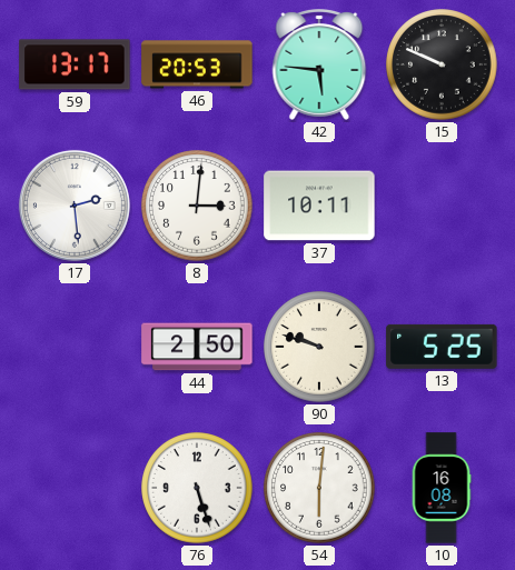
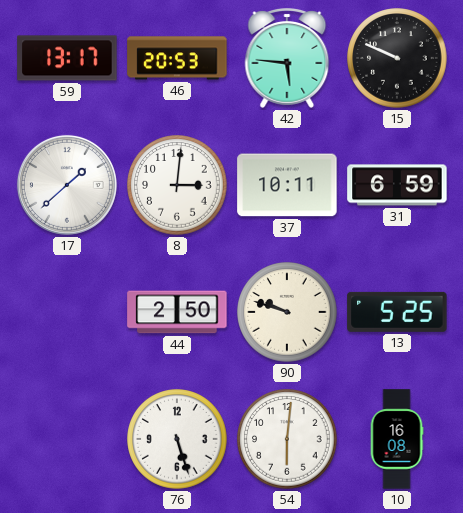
17: 2:29 -> 1:38 (67, 185)
31: none -> 6:59 (397, 185)
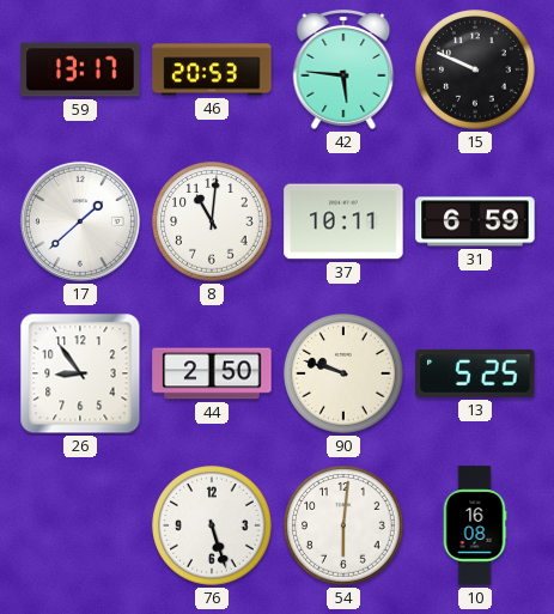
8: 3:01 -> 11:01 (212, 221)
26: none -> 8:54 (80, 373)
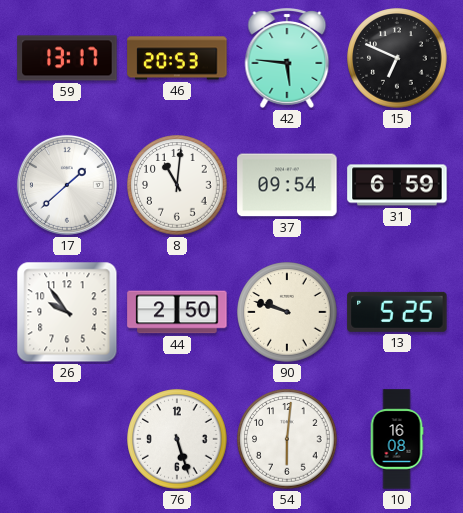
15: 9:49 -> 6:49 (397, 58)
37: 10:11 -> 09:54 (287, 185)
26: 8:54 -> 9:54 (67, 312)
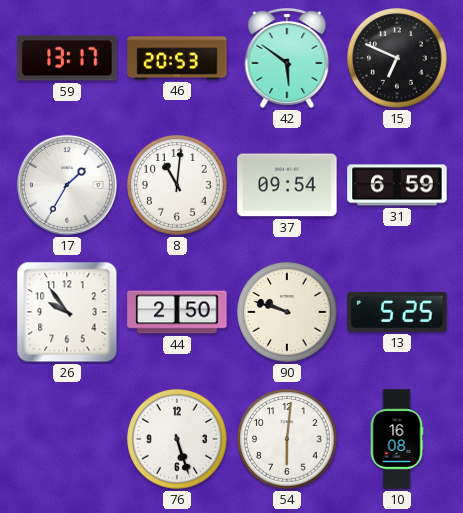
42: 5:46 -> 5:51 (287, 59)
17: 1:38 -> 1:35 (67, 185)
